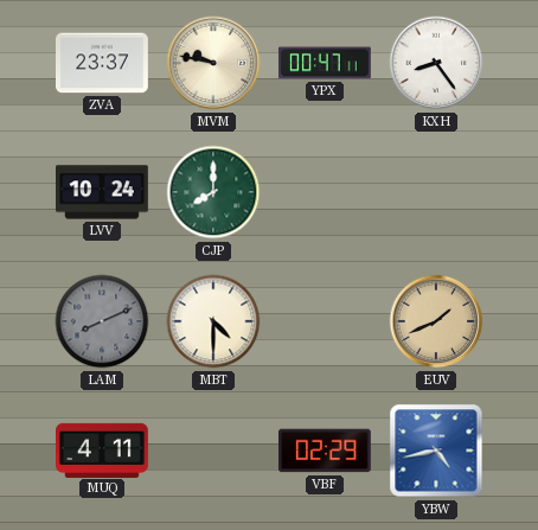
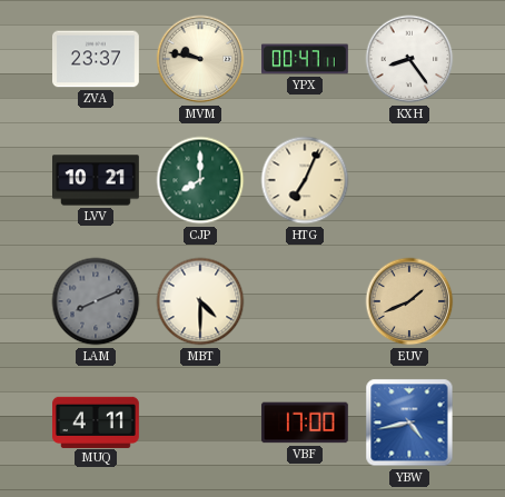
LVV: 10:24 -> 10:21 (97, 180)
HTG: none -> 7:04 (305, 180)
VBF: 02:29 -> 17:00 (305, 423)
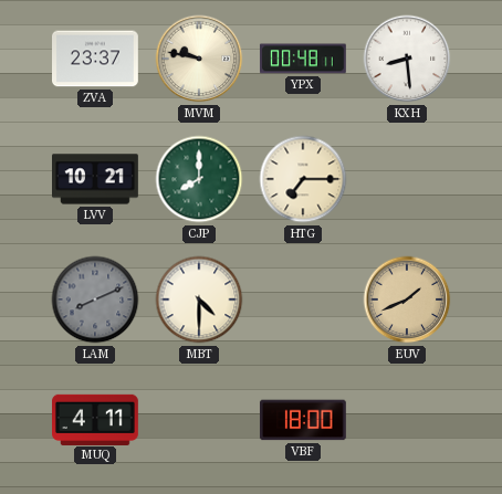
YPX: 00:47 -> 00:48 (303, 59)
KXH: 8:24 -> 8:29 (407, 59)
HTG: 7:04 -> 7:15 (303, 179)
VBF: 17:00 -> 18:00 (303, 420)
YBW: 4:43 -> none (409, 423)
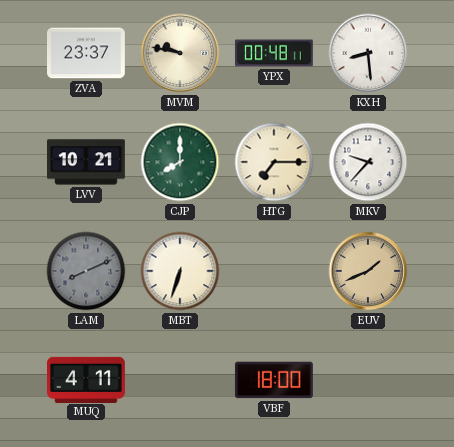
MKV: none -> 9:37 (368, 162)
MBT: 4:30 -> 6:33 (180, 271)
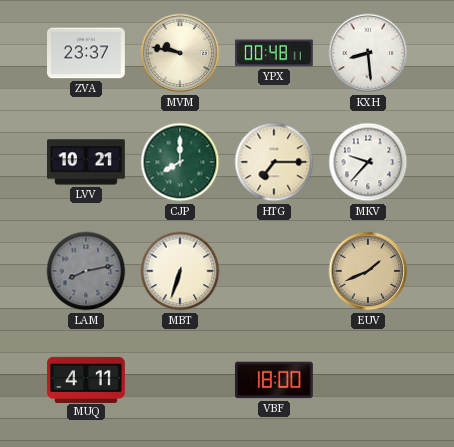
LAM: 8:11 -> 8:13 (86, 271)
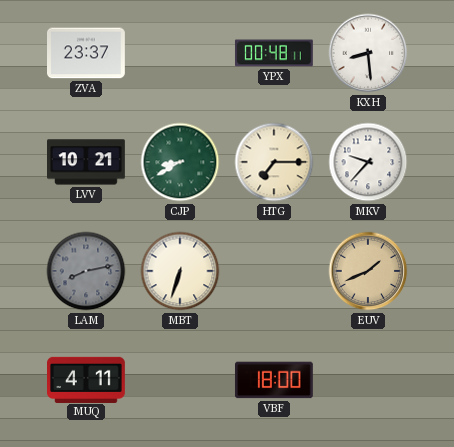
MVM: 9:47 -> none (180, 53)
CJP: 8:00 -> 8:40 (180, 162)
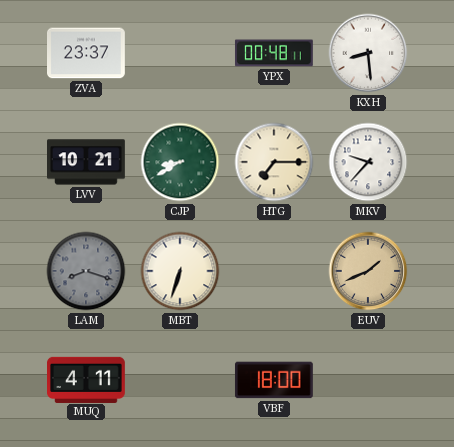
LAM: 8:13 -> 8:18 (86, 271)
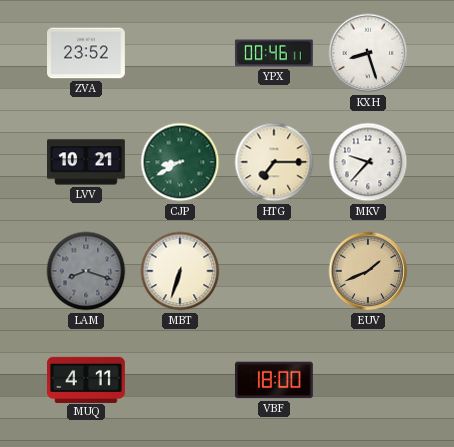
ZVA: 23:37 -> 23:52 (87, 53)
YPX: 00:48 -> 00:46 (274, 53)
KXH: 8:29 -> 8:27 (368, 53)
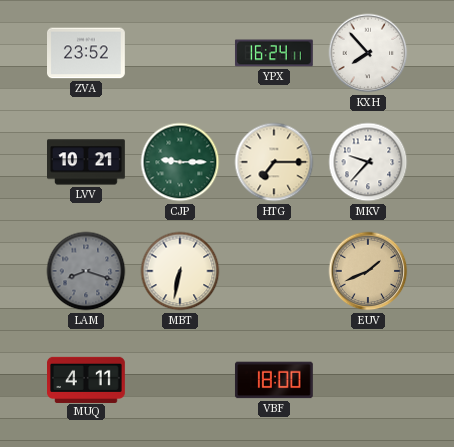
YPX: 00:46 -> 16:24 (274, 53)
KXH: 8:27 -> 7:53 (368, 53)
CJP: 8:40 -> 9:15 (180, 162)
MBT: 6:33 -> 6:32 (180, 271)
